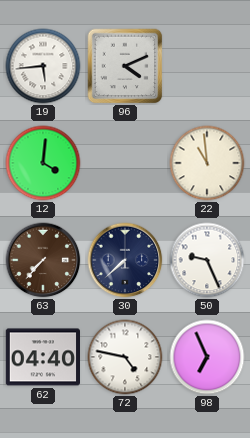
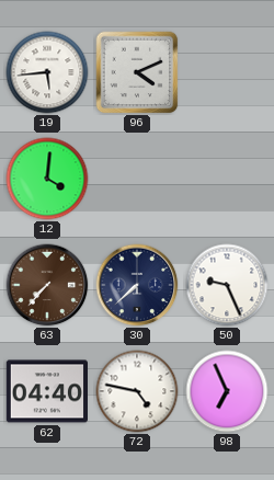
22: 10:59 -> none (207, 163)
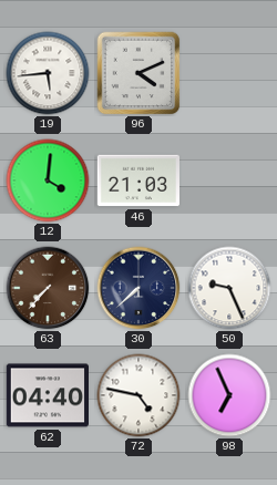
46: none -> 21:03 (137, 180)
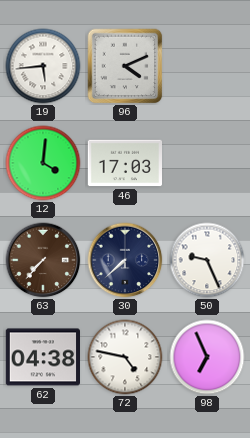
46: 21:03 -> 17:03 (124, 163)
62: 04:40 -> 04:38 (42, 357)
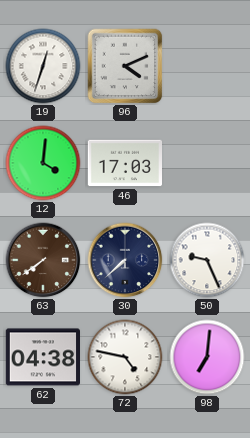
19: 5:44 -> 12:33 (43, 66)
63: 7:37 -> 7:39 (43, 260)
98: 6:56 -> 7:01 (207, 357)
